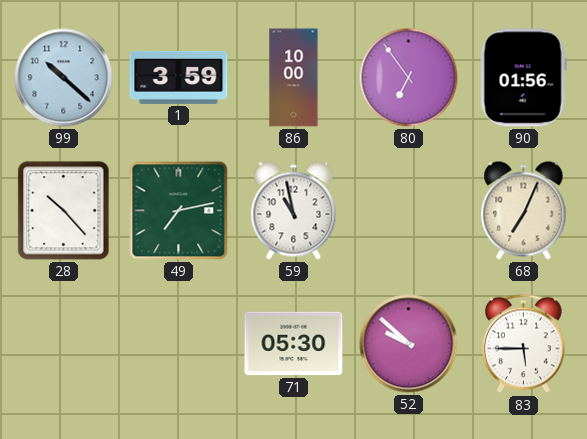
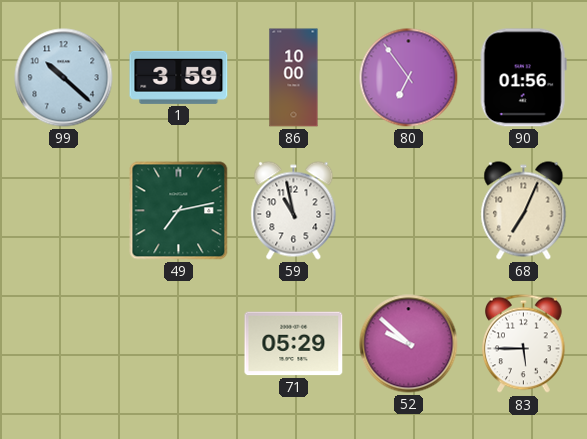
28: 10:23 -> none (64, 211)
71: 05:30 -> 05:29 (294, 344)
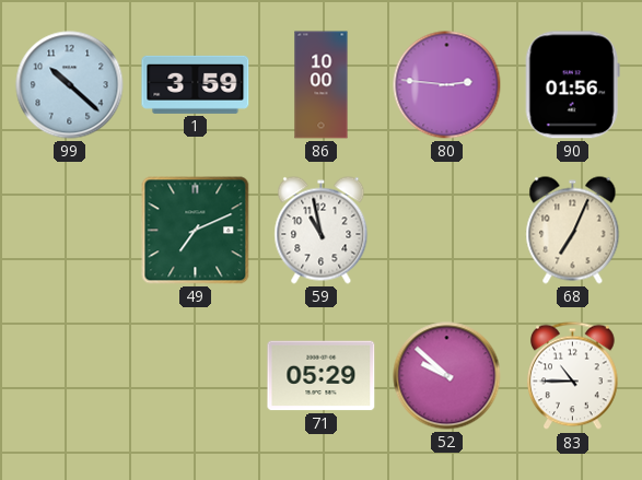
80: 6:54 -> 2:46 (447, 85)
49: 7:13 -> 7:11 (196, 231)
83: 5:45 -> 10:45 (573, 376)
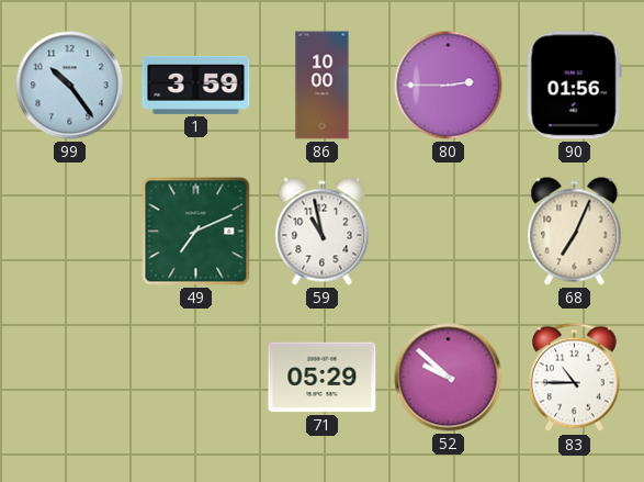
99: 10:22 -> 10:24 (70, 86)
80: 2:46 -> 2:45 (449, 86)
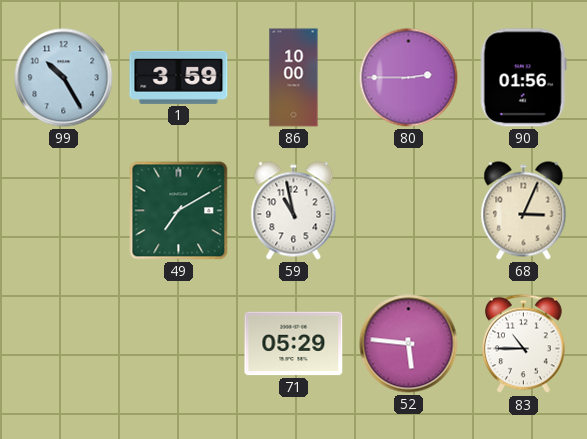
99: 10:24 -> 10:25 (64, 78)
49: 7:11 -> 7:10 (179, 211)
68: 7:04 -> 3:04 (524, 211)
52: 9:52 -> 5:46 (409, 344)
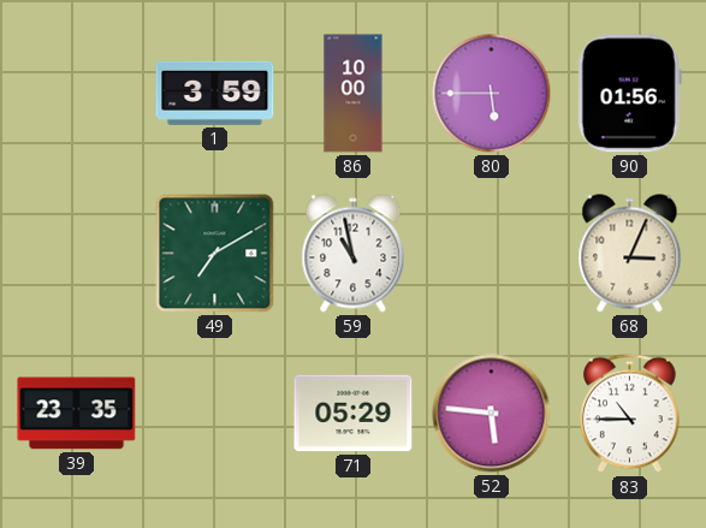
99: 10:25 -> none (64, 78)
80: 2:45 -> 5:45 (492, 94)
39: none -> 23:35 (77, 414)
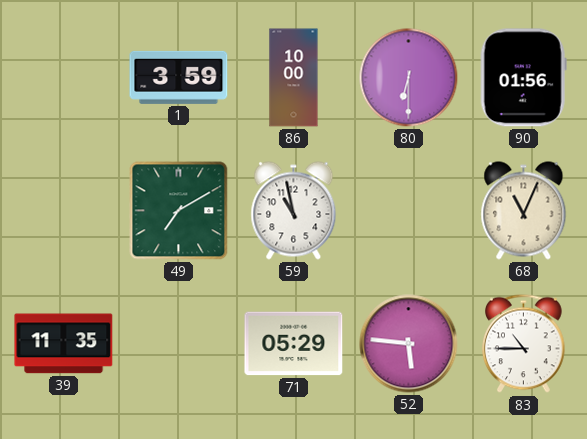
80: 5:45 -> 6:30 (409, 78)
68: 3:04 -> 11:04 (524, 211)
39: 23:35 -> 11:35 (64, 344)
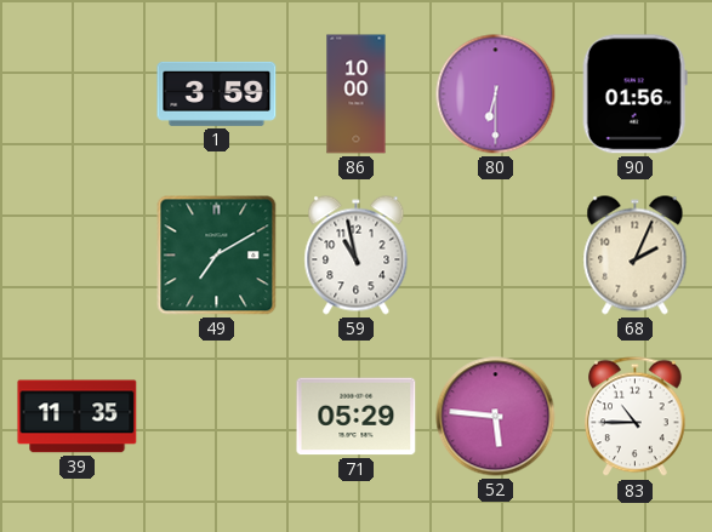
68: 11:04 -> 2:04 (636, 256)
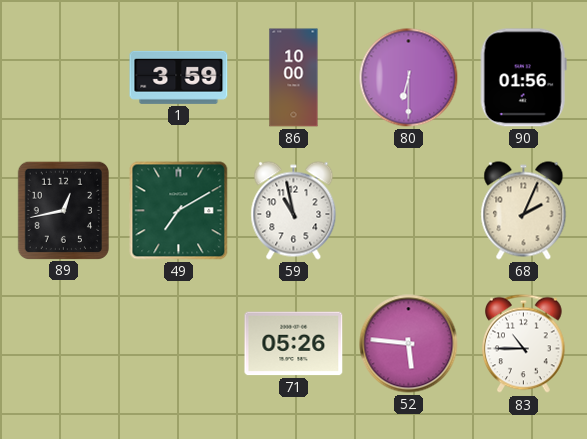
89: none -> 12:43 (63, 210)
39: 11:35 -> none (78, 417)
71: 05:29 -> 05:26 (294, 344)
